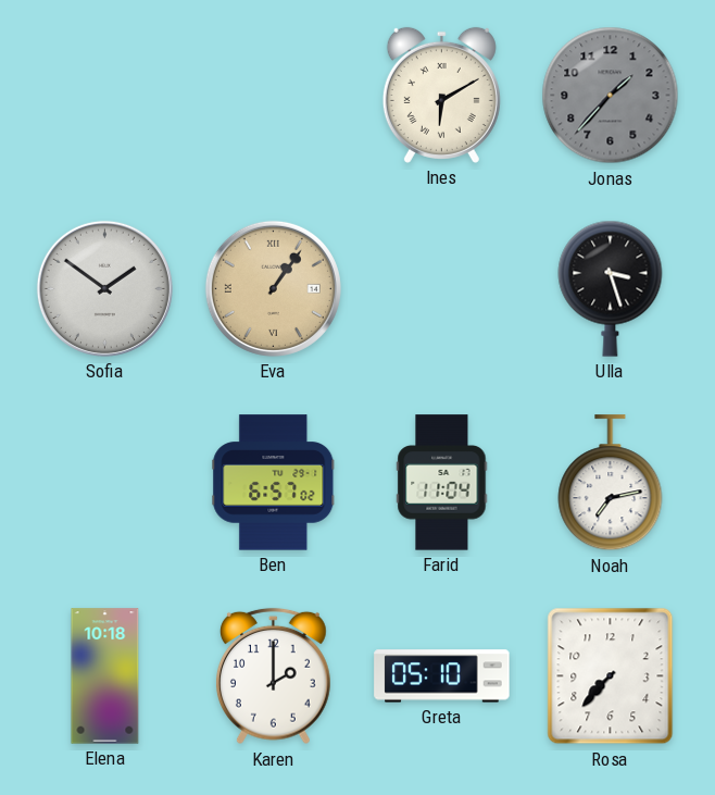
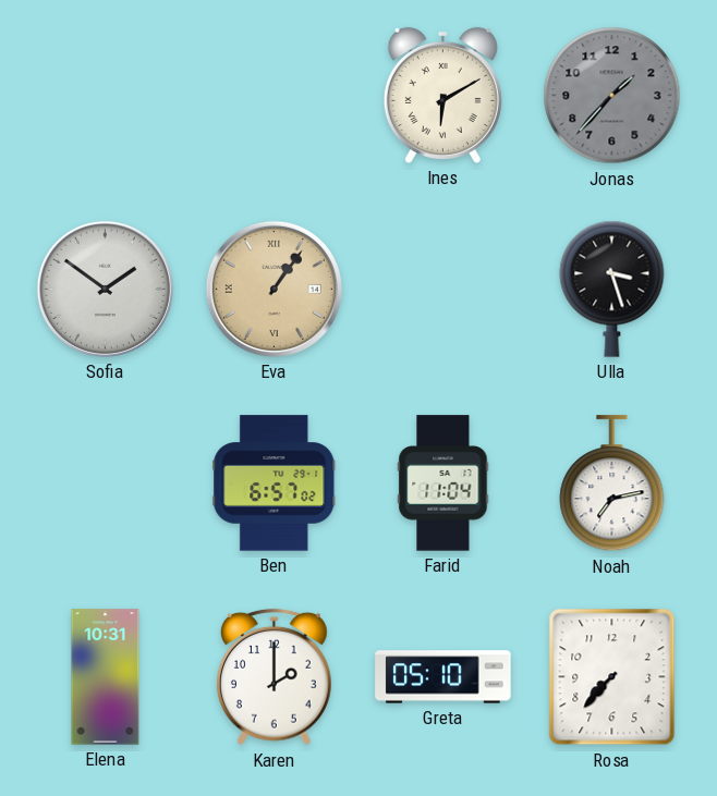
Elena: 10:18 -> 10:31 (106, 677)
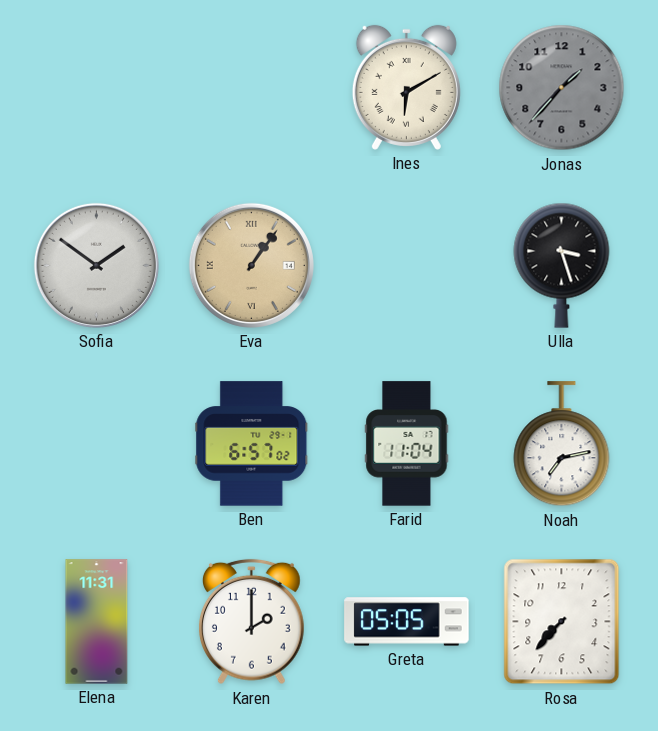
Elena: 10:31 -> 11:31 (97, 622)
Greta: 05:10 -> 05:05 (407, 622)
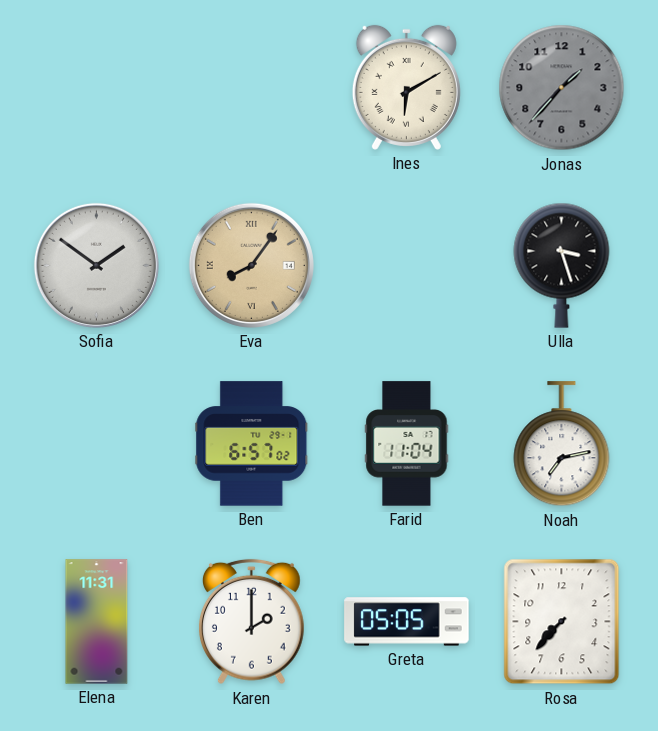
Eva: 1:06 -> 8:06 (251, 265)
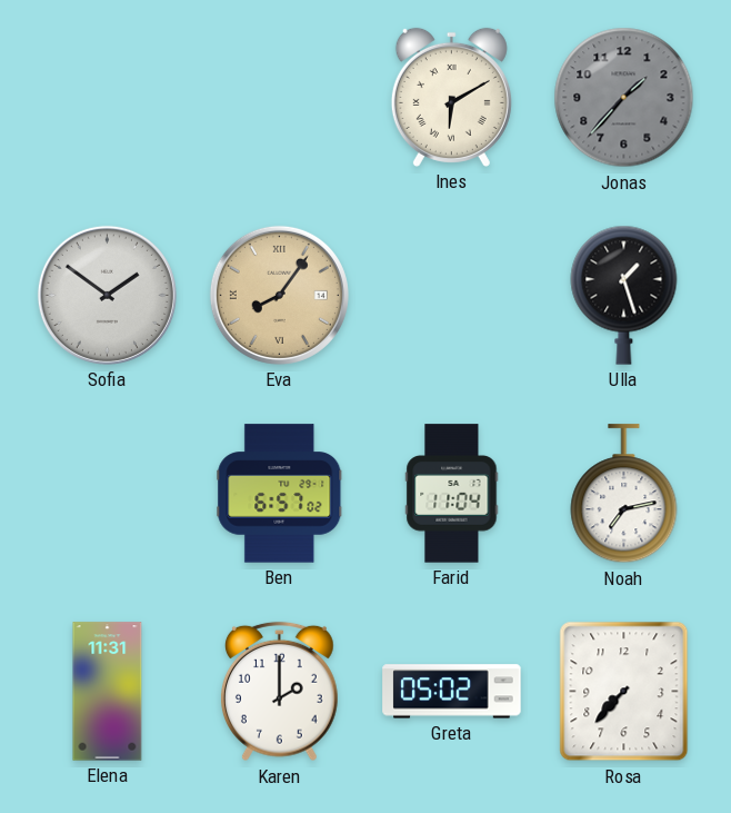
Ulla: 3:27 -> 1:27 (624, 295)
Greta: 05:05 -> 05:02 (452, 692)
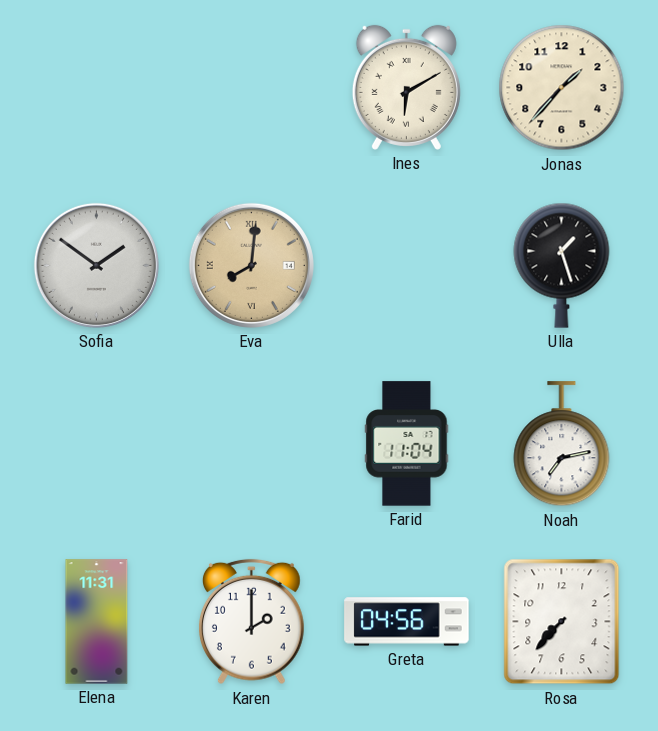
Jonas dial: grey -> cream (562, 88)
Eva: 8:06 -> 8:01 (251, 265)
Ben: 6:57 -> none (280, 494)
Greta: 05:02 -> 04:56 (407, 622)
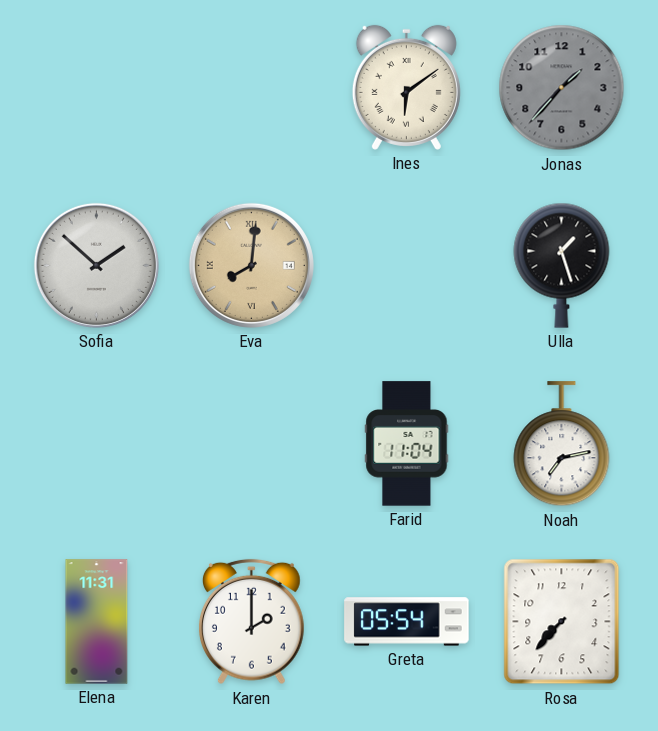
Ines: 6:10 -> 6:09 (406, 87)
Jonas dial: cream -> grey (562, 88)
Sofia: 1:51 -> 1:52 (96, 265)
Greta: 04:56 -> 05:54 (407, 622)
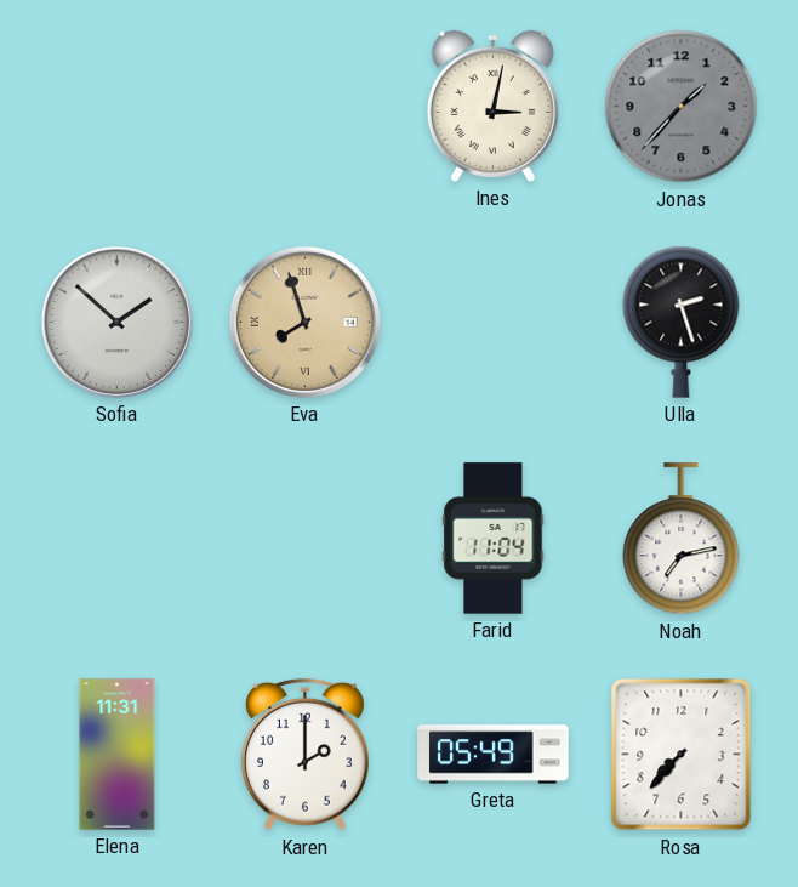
Ines: 6:09 -> 3:02 (492, 106)
Eva: 8:01 -> 7:57 (304, 322)
Ulla: 1:27 -> 2:27 (682, 322)
Greta: 05:54 -> 05:49 (494, 755)
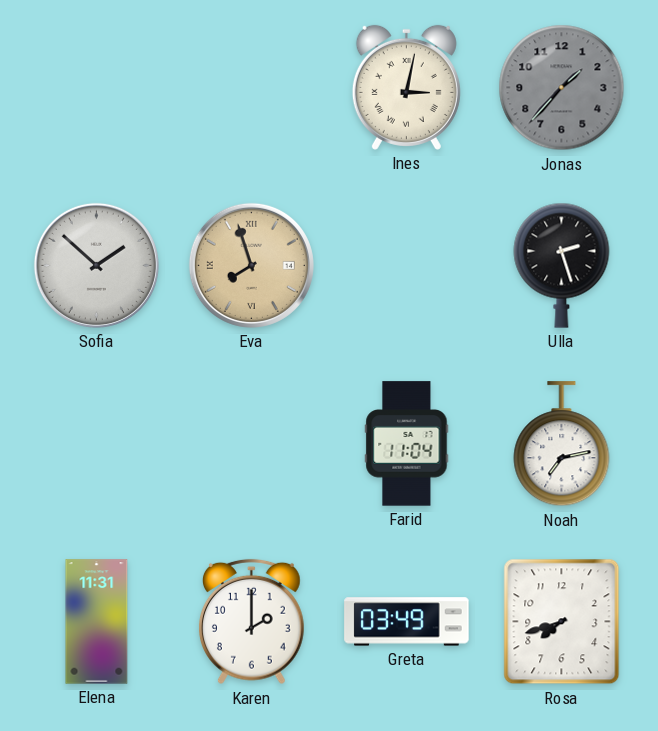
Greta: 05:49 -> 03:49 (407, 622)
Rosa: 7:37 -> 7:42 (562, 622)
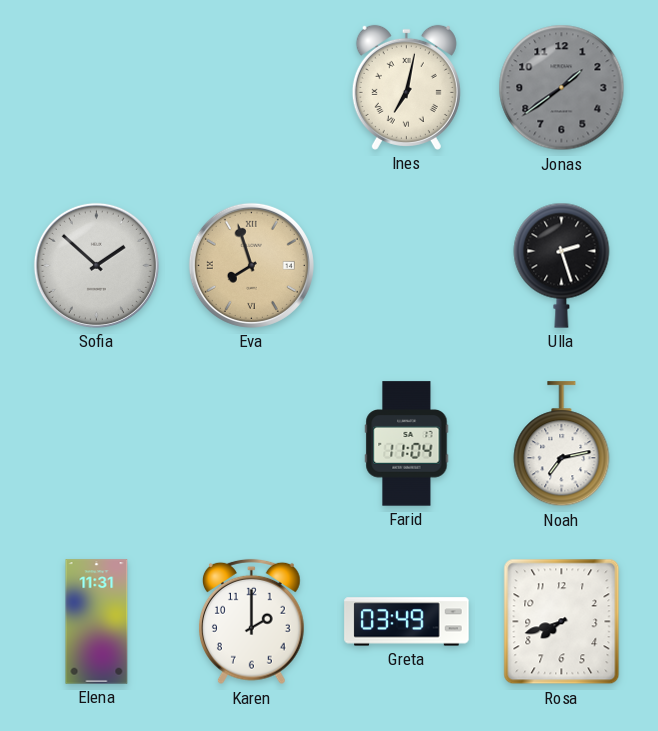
Ines: 3:02 -> 7:02 (406, 87)
Jonas: 1:37 -> 1:39 (562, 88)
